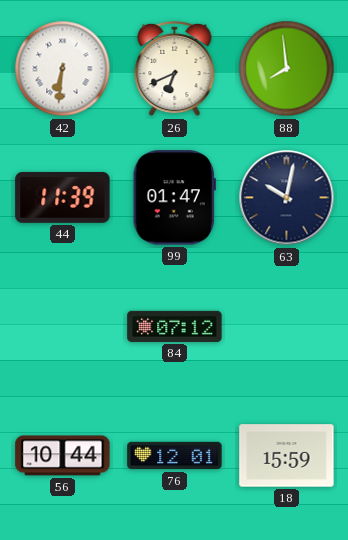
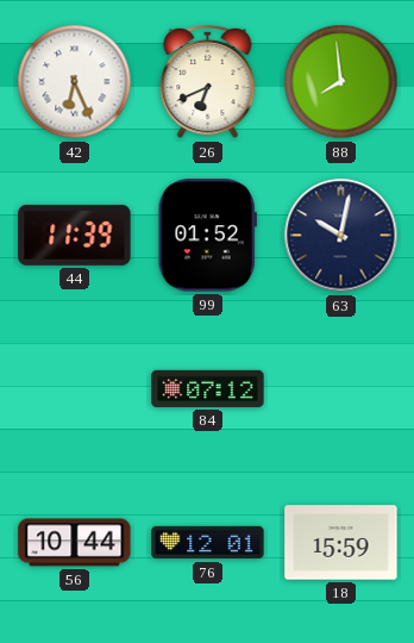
42: 6:31 -> 6:26 (75, 82)
99: 01:47 -> 01:52 (207, 236)
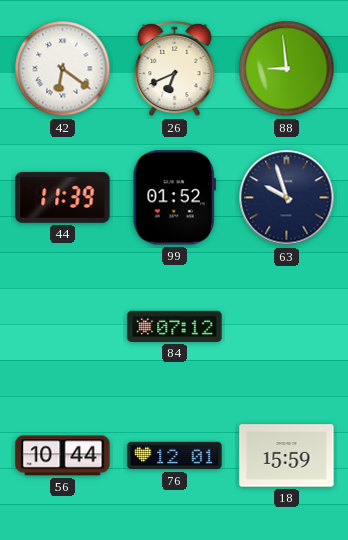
42: 6:26 -> 6:21 (63, 69)
88: 7:59 -> 8:59 (287, 69)
63: 10:02 -> 9:57 (287, 198)
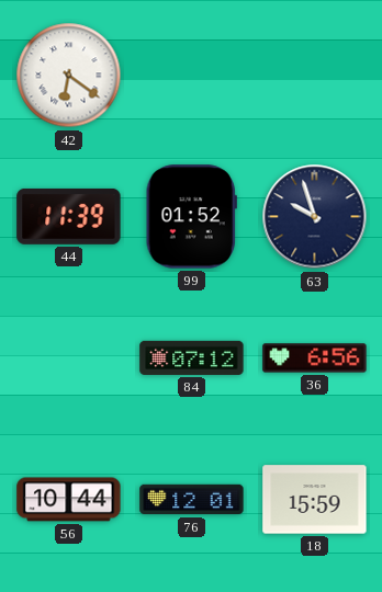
26: 6:41 -> none (175, 69)
88: 8:59 -> none (287, 69)
36: none -> 6:56 (315, 358)
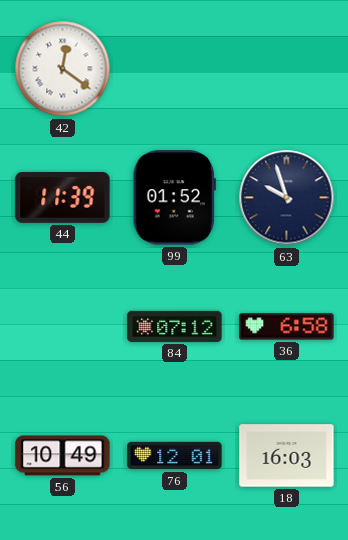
42: 6:21 -> 12:21 (63, 69)
36: 6:56 -> 6:58 (287, 327)
56: 10:44 -> 10:49 (63, 456)
18: 15:59 -> 16:03 (287, 456)
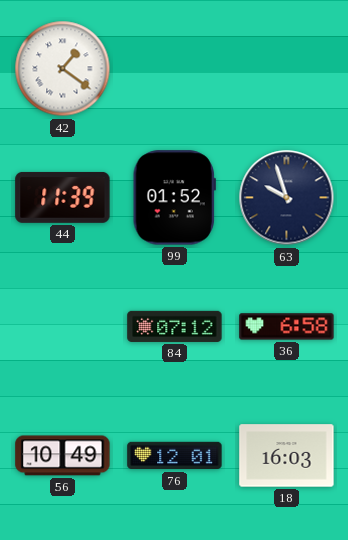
42: 12:21 -> 1:21 (63, 69)
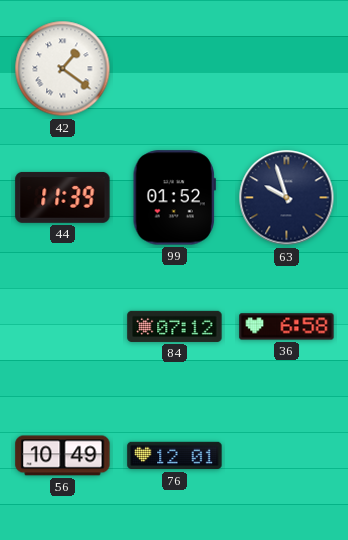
18: 16:03 -> none (287, 456)
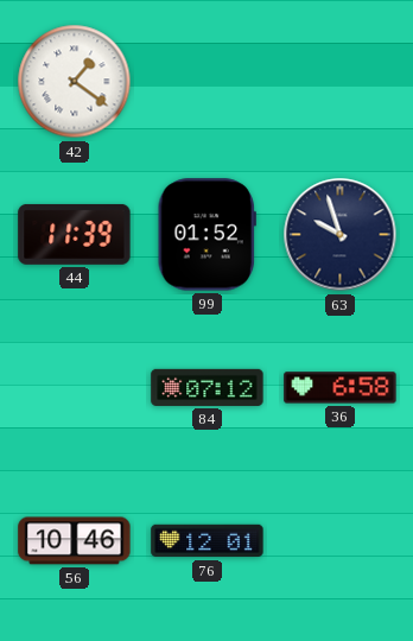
56: 10:49 -> 10:46 (75, 541)
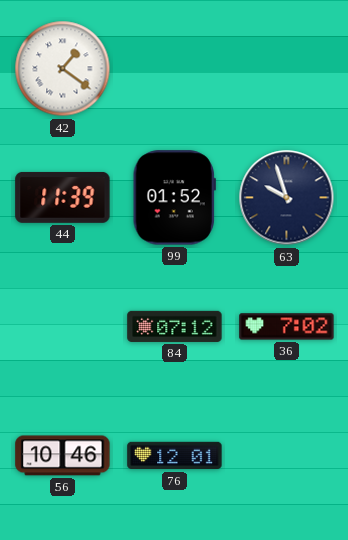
36: 6:58 -> 7:02 (287, 327)
